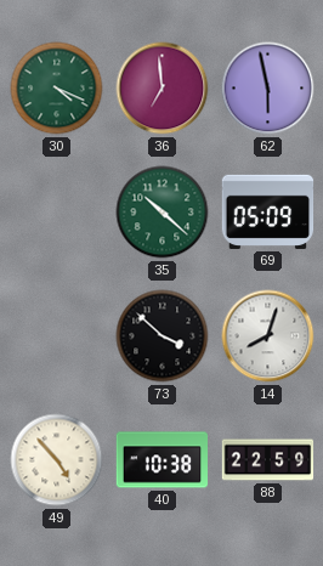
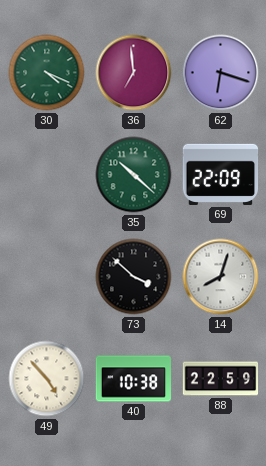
62: 5:58 -> 6:18 (221, 73)
69: 05:09 -> 22:09 (221, 174)
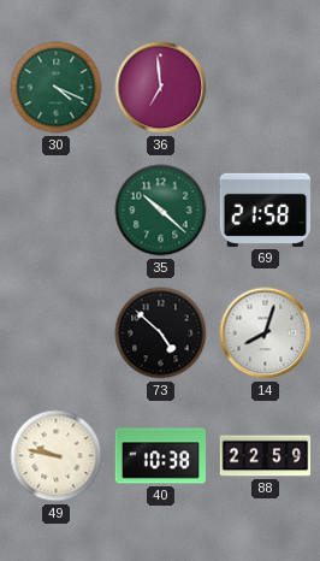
62: 6:18 -> none (221, 73)
69: 22:09 -> 21:58 (266, 209)
73: 3:52 -> 4:52 (161, 333)
49: 4:53 -> 9:47 (57, 456)
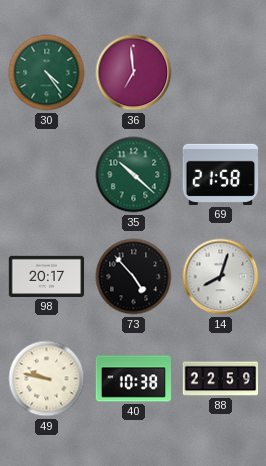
30: 4:19 -> 4:24 (47, 73)
98: none -> 20:17 (47, 276)
73: 4:52 -> 4:53 (134, 277)
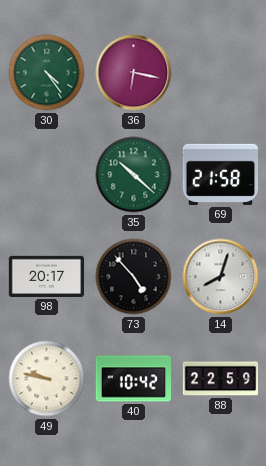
36: 6:59 -> 6:17 (134, 73)
40: 10:38 -> 10:42 (134, 379)
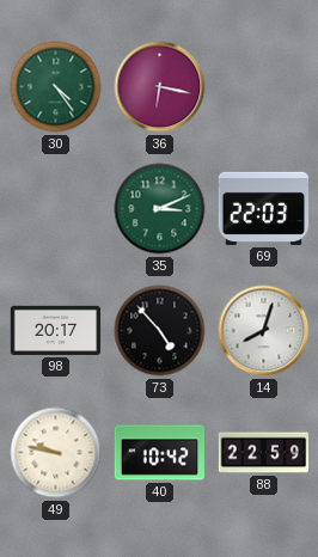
35: 10:22 -> 3:11 (160, 209)
69: 21:58 -> 22:03 (264, 208)
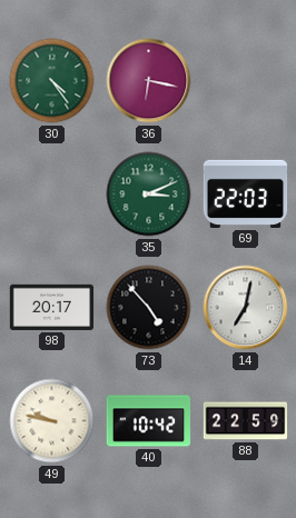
14: 8:03 -> 7:02 (246, 308)
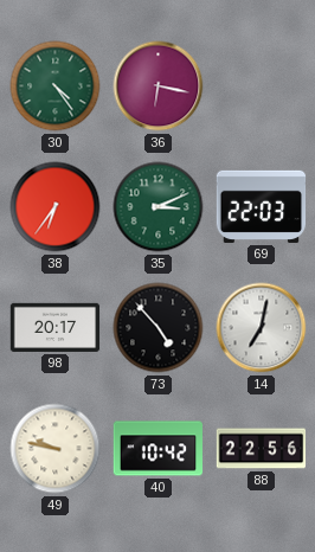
38: none -> 6:36 (56, 207)
88: 22:59 -> 22:56 (262, 449)
